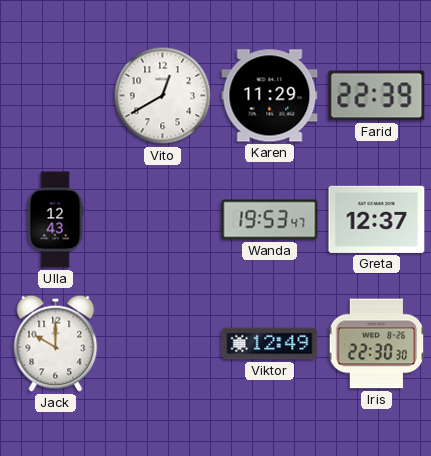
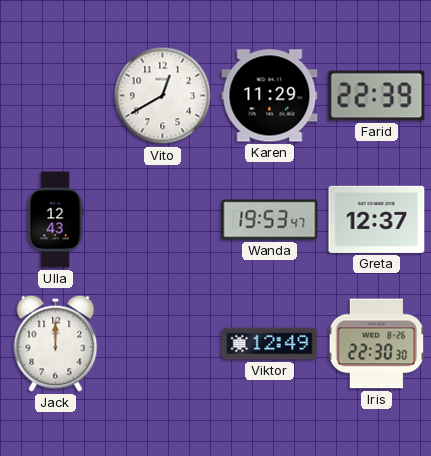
Jack: 10:00 -> 12:00 (56, 343)
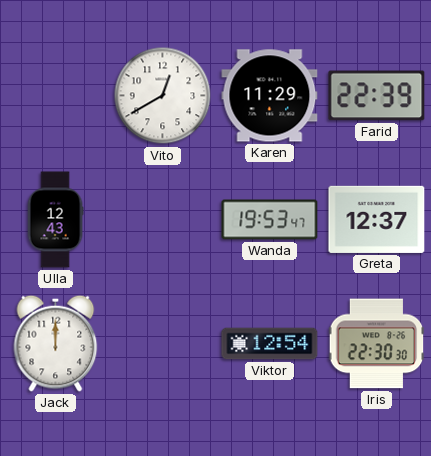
Viktor: 12:49 -> 12:54 (270, 344)
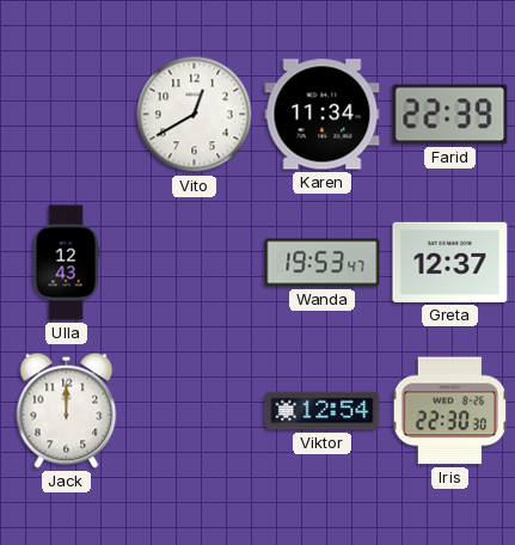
Karen: 11:29 -> 11:34 (323, 115)
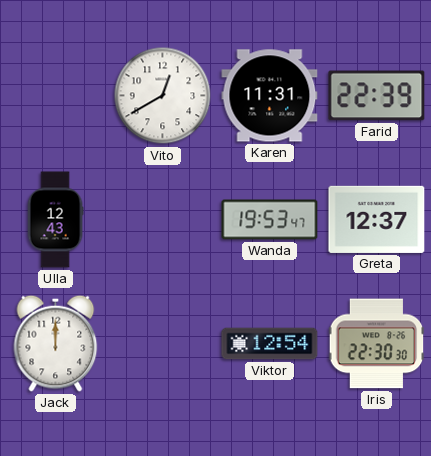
Karen: 11:34 -> 11:31 (270, 96)
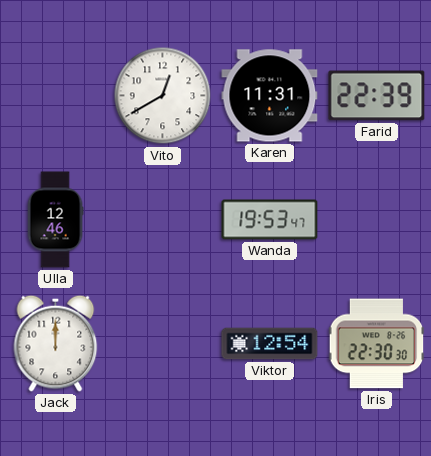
Ulla: 12:43 -> 12:46 (55, 220)
Greta: 12:37 -> none (377, 219)
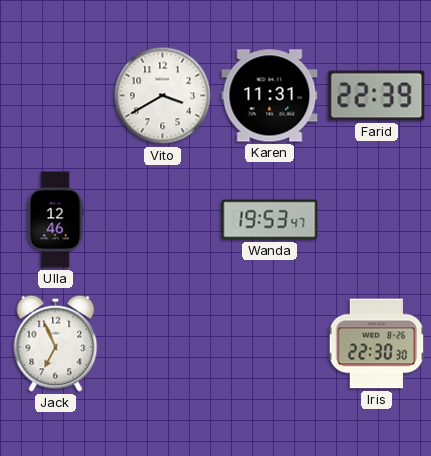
Vito: 12:40 -> 3:40 (163, 96)
Jack: 12:00 -> 6:56 (56, 343)
Viktor: 12:54 -> none (270, 344)
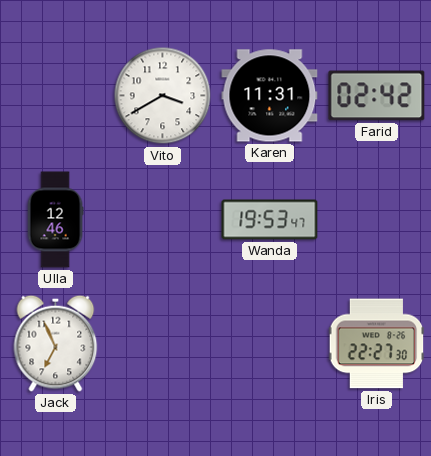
Farid: 22:39 -> 02:42 (377, 96)
Iris: 22:30 -> 22:27 (377, 344)
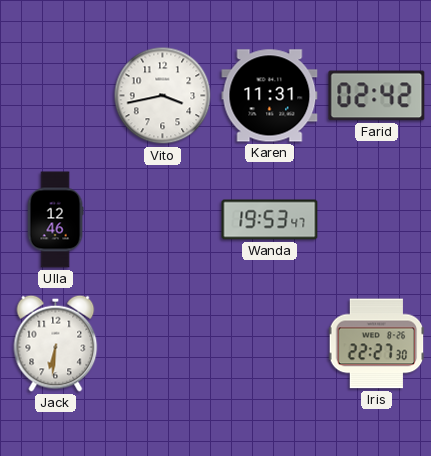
Vito: 3:40 -> 3:43 (163, 96)
Jack: 6:56 -> 6:31 (56, 343)
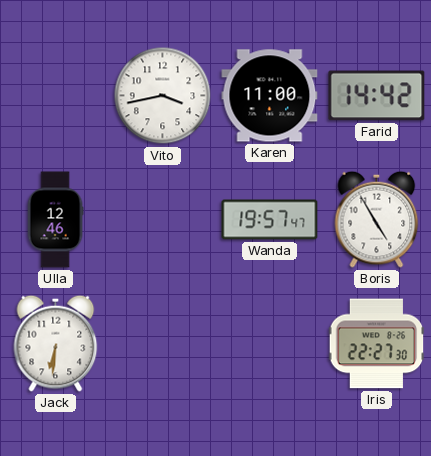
Karen: 11:31 -> 11:00 (270, 96)
Farid: 02:42 -> 14:42 (377, 96)
Wanda: 19:53 -> 19:57 (270, 220)
Boris: none -> 4:55 (377, 219)
